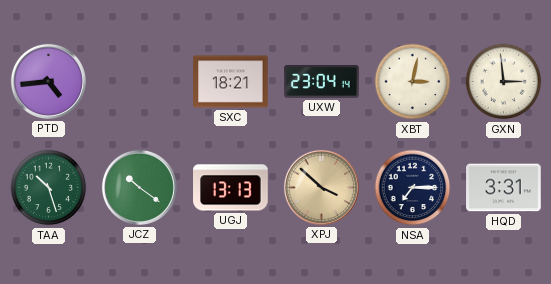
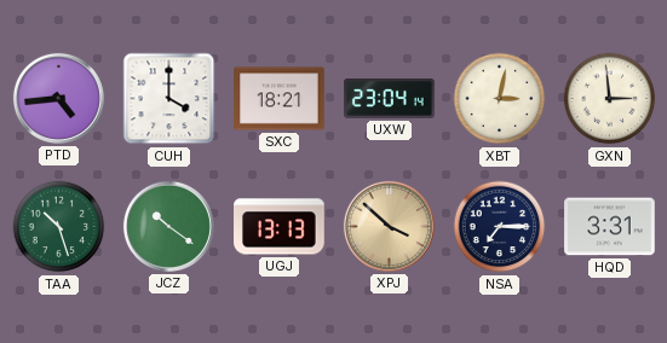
CUH: none -> 4:00 (169, 99)
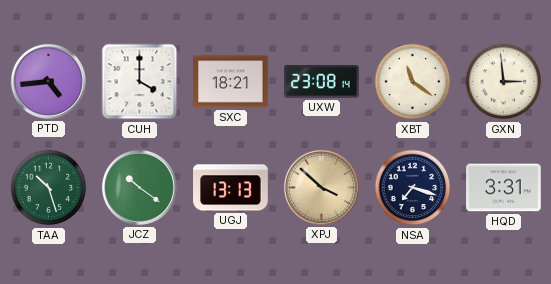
UXW: 23:04 -> 23:08 (322, 82)
XBT: 3:02 -> 11:21 (413, 82)
NSA: 7:15 -> 7:18 (413, 188)
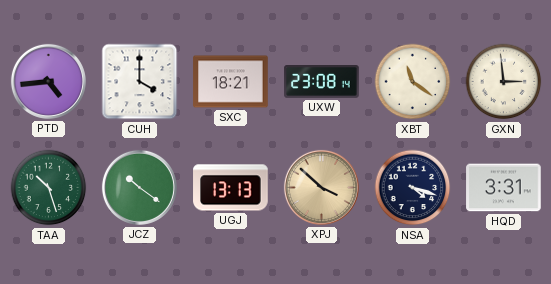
NSA: 7:18 -> 4:18 (413, 188)
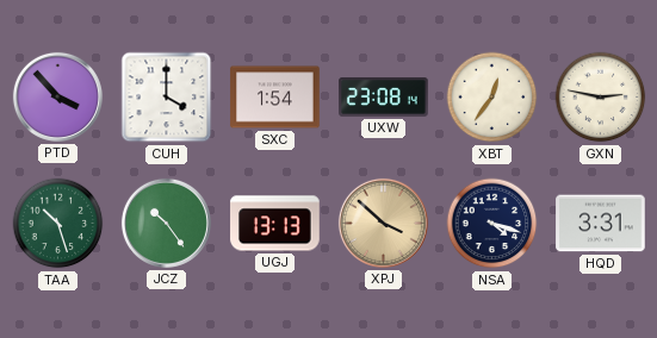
PTD: 4:44 -> 3:53 (57, 96)
SXC: 18:21 -> 1:54 (275, 98)
XBT: 11:21 -> 12:36 (492, 98)
GXN: 2:59 -> 2:47 (601, 98)
JCZ: 10:21 -> 10:24 (166, 223)
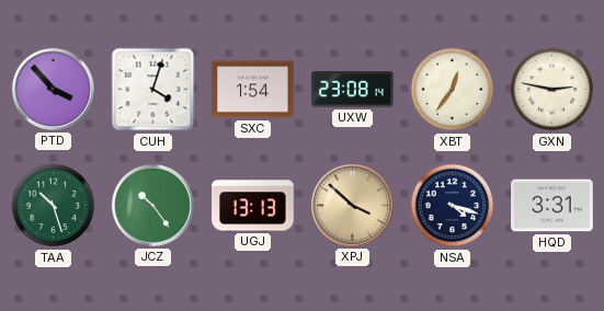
CUH: 4:00 -> 4:03 (153, 90)
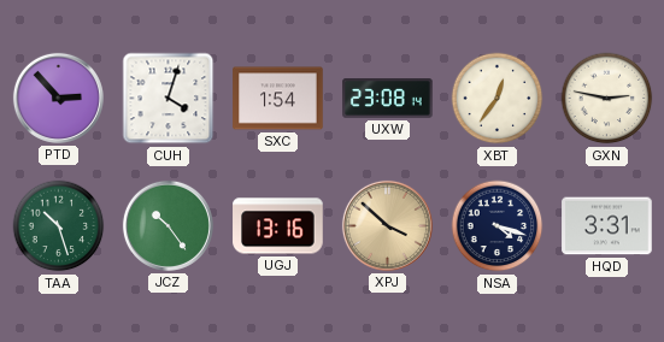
PTD: 3:53 -> 2:53 (58, 98)
UGJ: 13:13 -> 13:16 (278, 226)
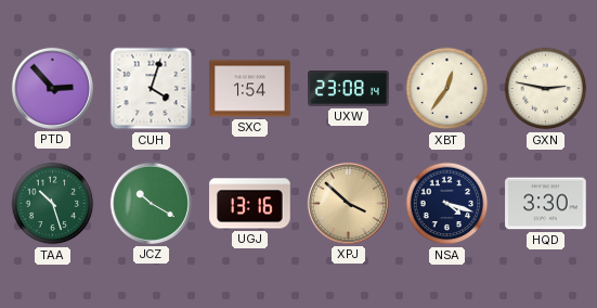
JCZ: 10:24 -> 10:20 (151, 203)
HQD: 3:31 -> 3:30 (546, 204)
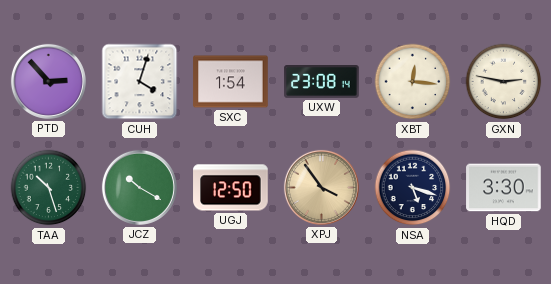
XBT: 12:36 -> 12:16 (413, 82)
UGJ: 13:16 -> 12:50 (231, 188)
XPJ: 3:52 -> 3:54 (321, 187)
NSA: 4:18 -> 5:18 (413, 188)
